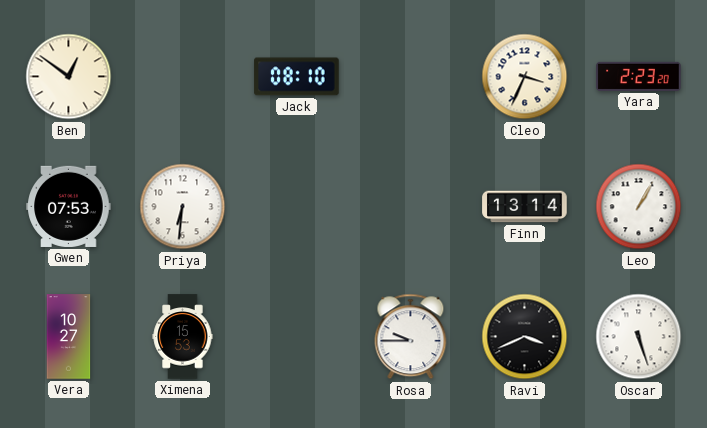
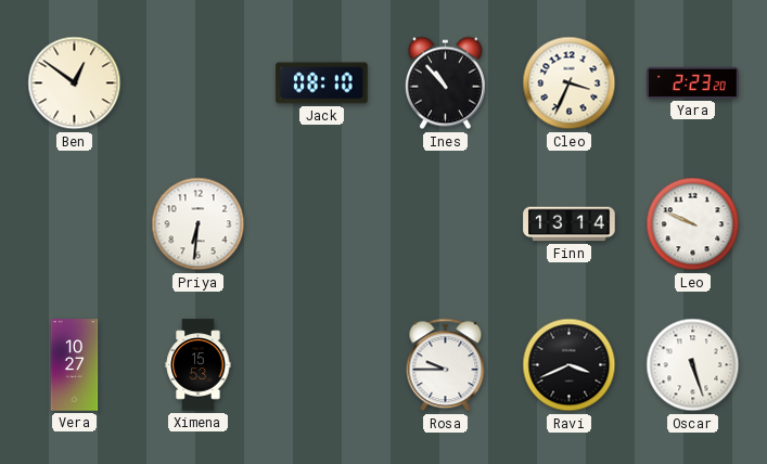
Ines: none -> 10:53 (445, 83)
Gwen: 07:53 -> none (69, 206)
Leo: 1:05 -> 9:49 (693, 224)
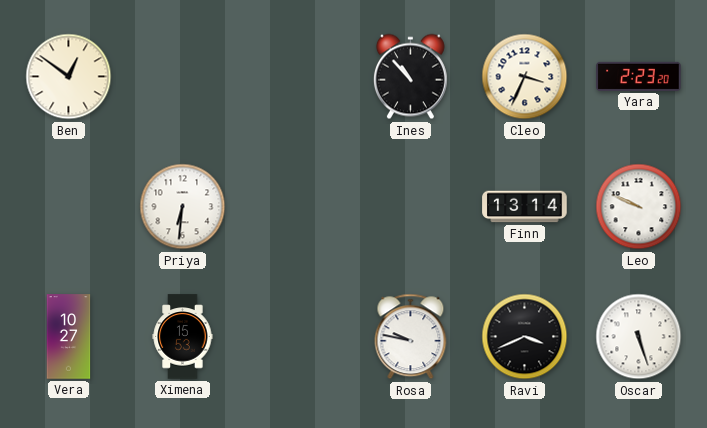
Jack: 08:10 -> none (322, 83)
Rosa: 9:45 -> 9:47 (411, 337)
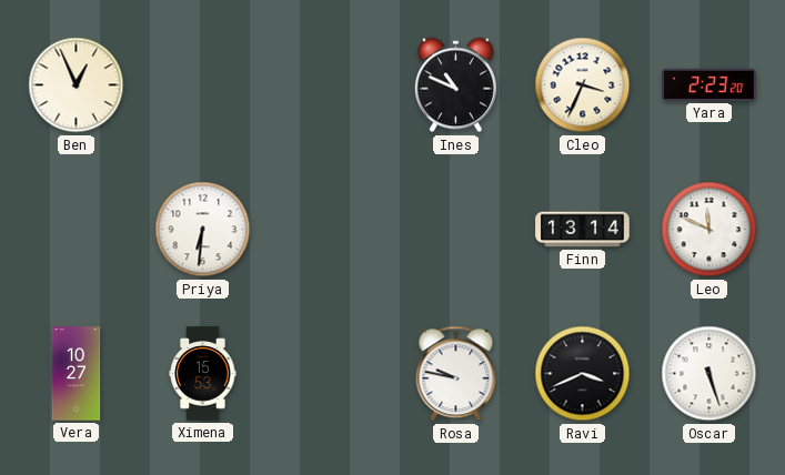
Ben: 12:51 -> 12:56 (77, 85)
Ines: 10:53 -> 10:49 (455, 85)
Leo: 9:49 -> 11:49 (709, 230)
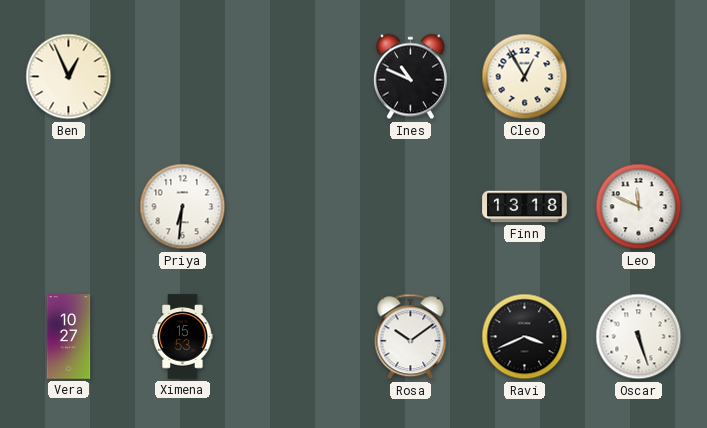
Cleo: 3:34 -> 12:55 (525, 77)
Yara: 2:23 -> none (709, 84)
Finn: 13:14 -> 13:18 (525, 207)
Rosa: 9:47 -> 10:09 (411, 337)
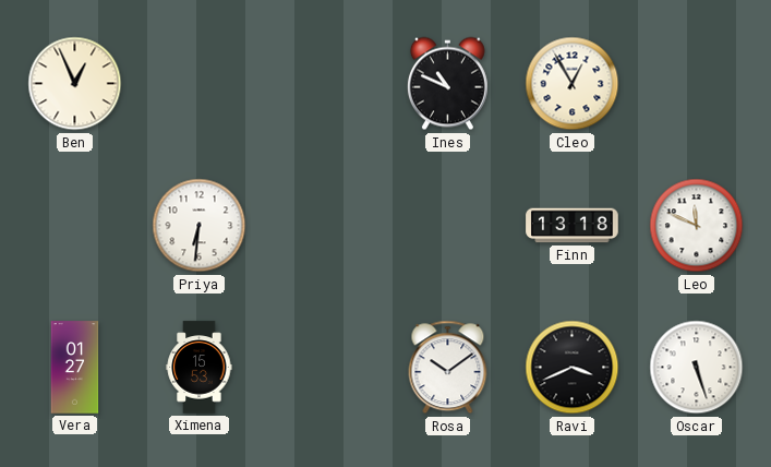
Vera: 10:27 -> 01:27 (75, 368)
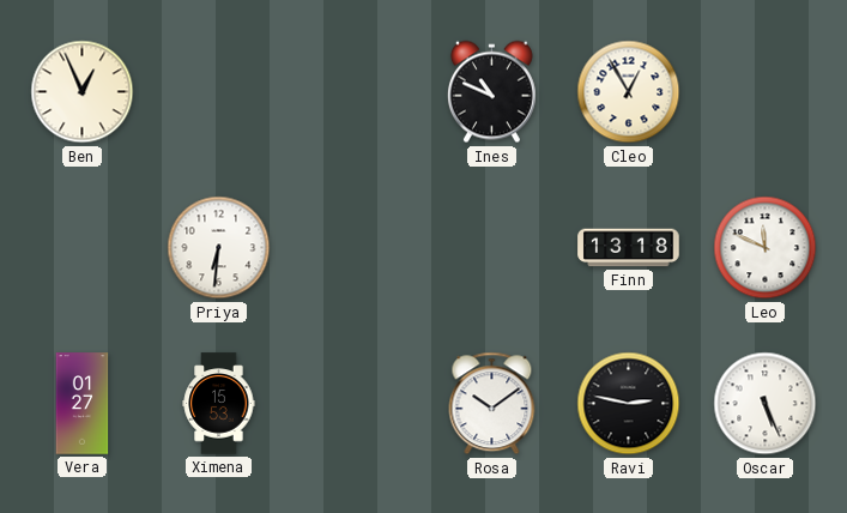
Ravi: 3:41 -> 2:47 (629, 404)
Oscar: 5:27 -> 5:26 (766, 404)
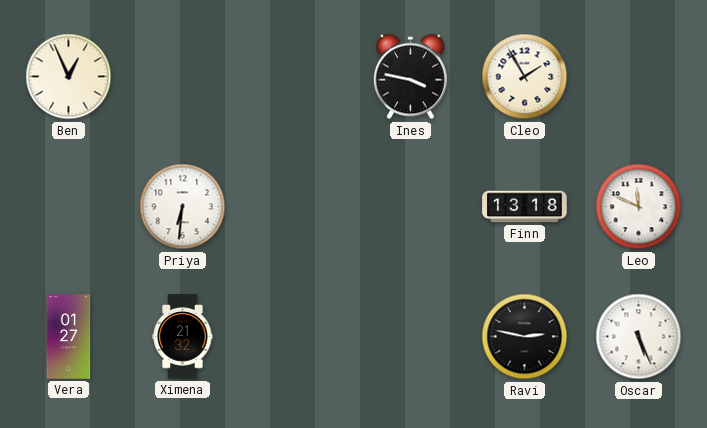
Ines: 10:49 -> 3:47 (410, 77)
Cleo: 12:55 -> 1:55 (525, 77)
Ximena: 15:53 -> 21:32 (183, 337)
Rosa: 10:09 -> none (492, 404)
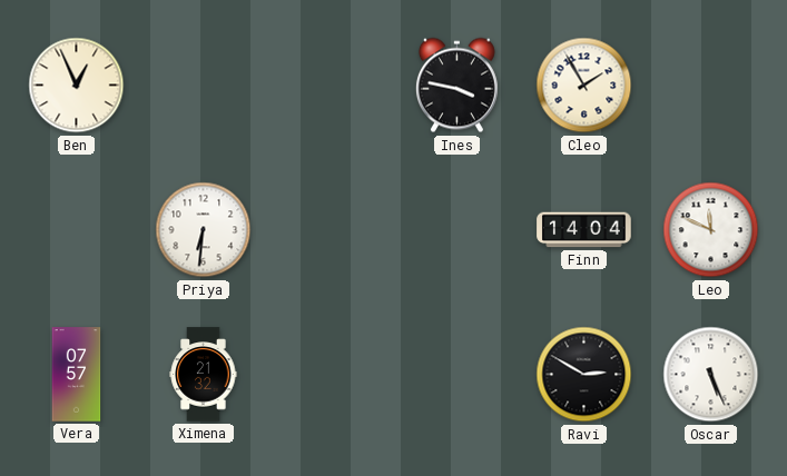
Finn: 13:18 -> 14:04 (584, 230)
Vera: 01:27 -> 07:57 (77, 375)
Ravi: 2:47 -> 2:50 (584, 375)
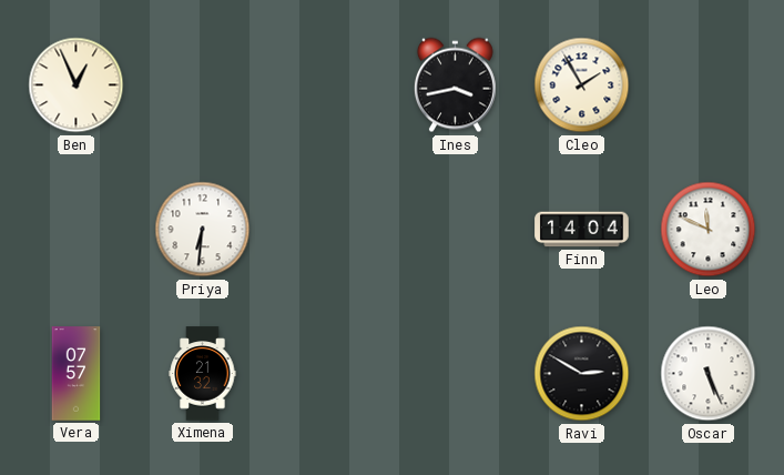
Ines: 3:47 -> 3:43 (455, 85)
